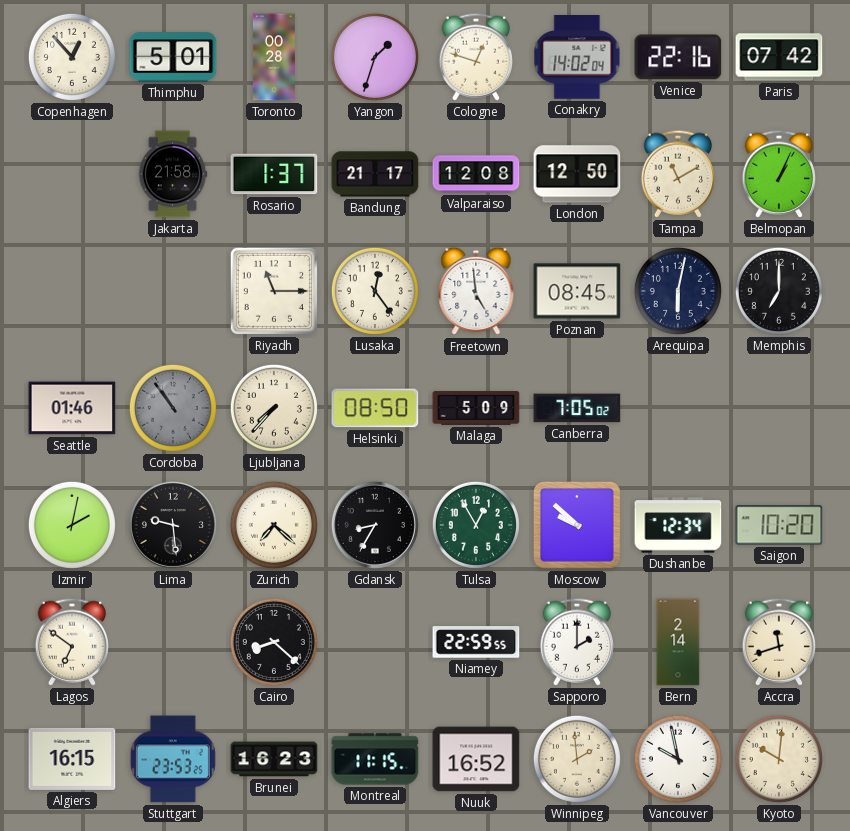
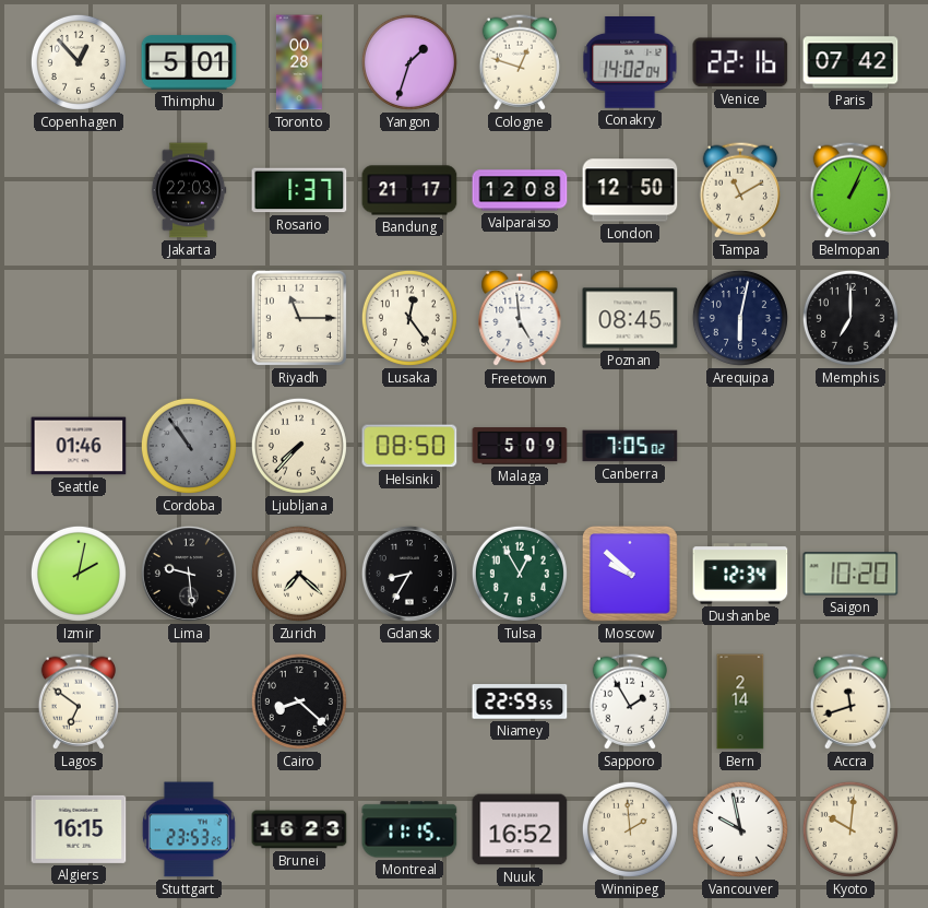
Jakarta: 21:58 -> 22:03 (189, 190)
Sapporo: 2:00 -> 1:55 (629, 701)
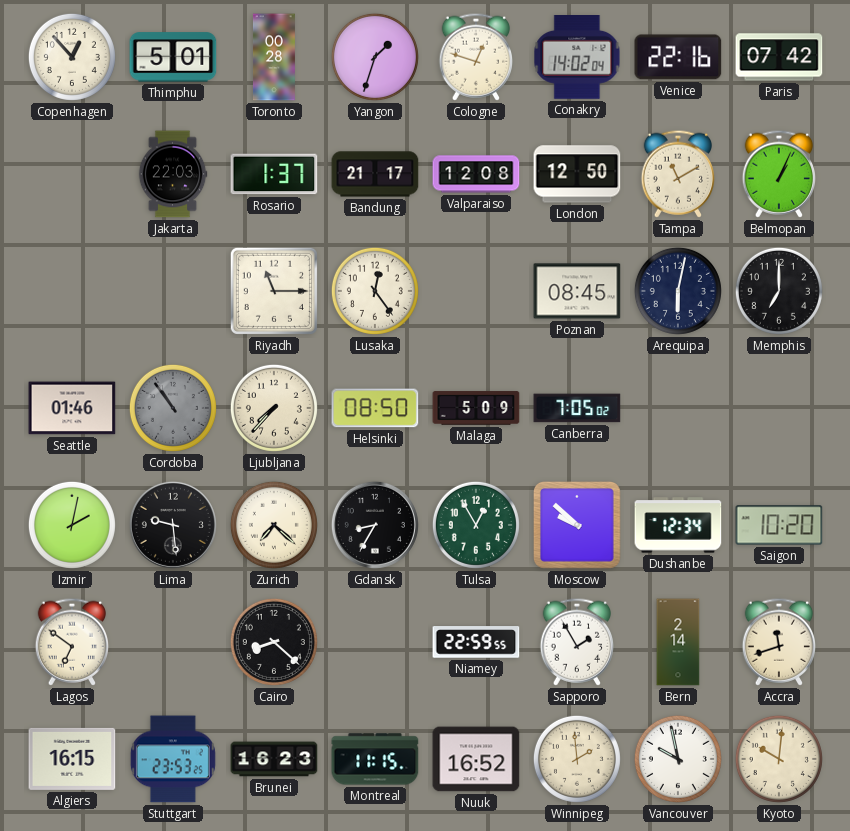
Freetown: 4:59 -> none (520, 318)
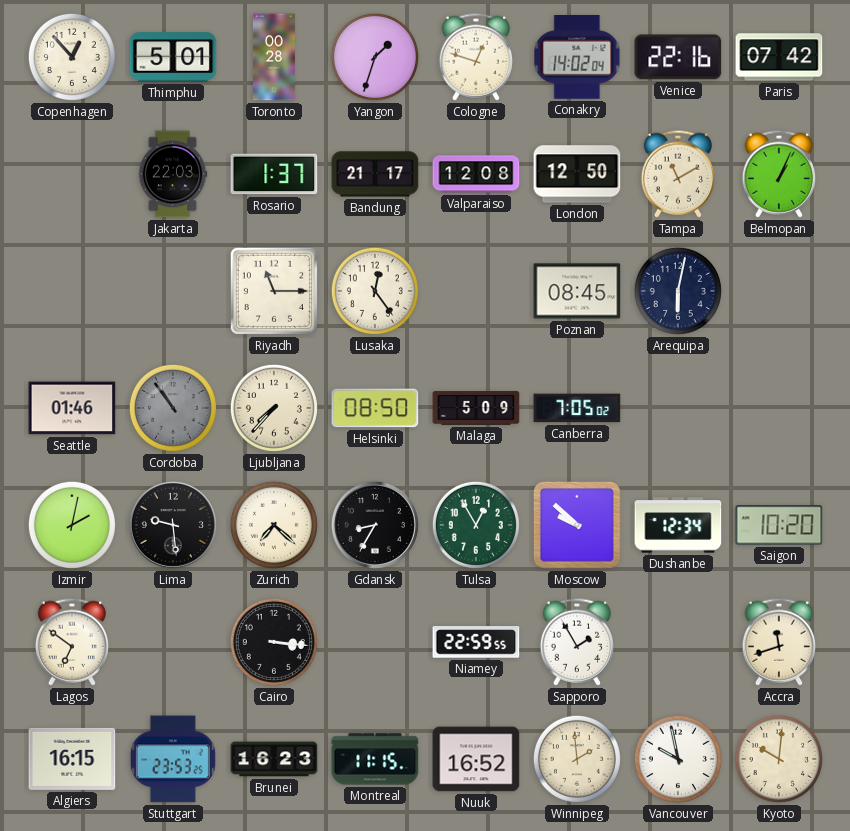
Memphis: 7:00 -> none (779, 291)
Cairo: 8:22 -> 3:16 (274, 642)
Bern: 2:14 -> none (678, 642)
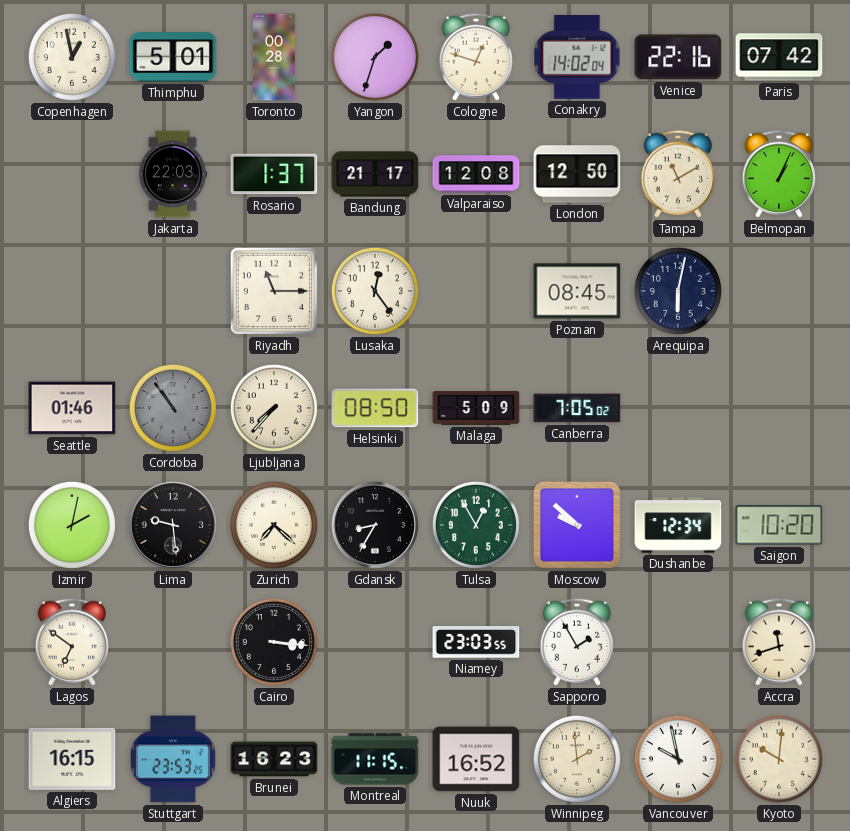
Copenhagen: 12:53 -> 12:58 (72, 57)
Niamey: 22:59 -> 23:03 (476, 642)
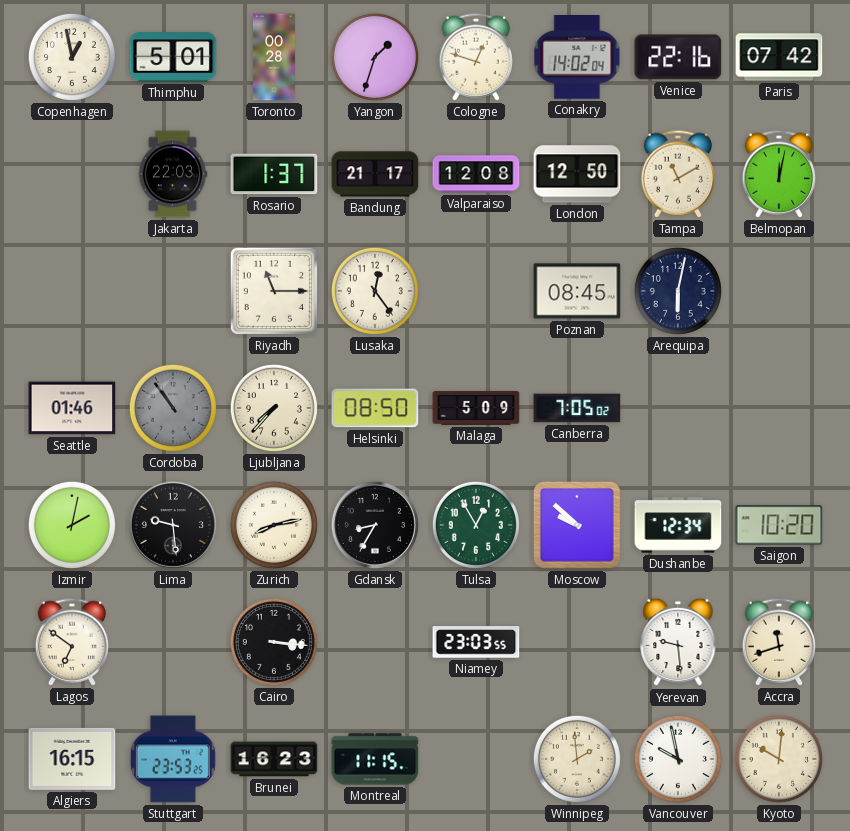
Belmopan: 1:04 -> 12:02 (778, 174)
Zurich: 7:22 -> 8:13 (274, 525)
Sapporo: 1:55 -> none (576, 642)
Yerevan: none -> 9:29 (678, 642)
Nuuk: 16:52 -> none (476, 759)
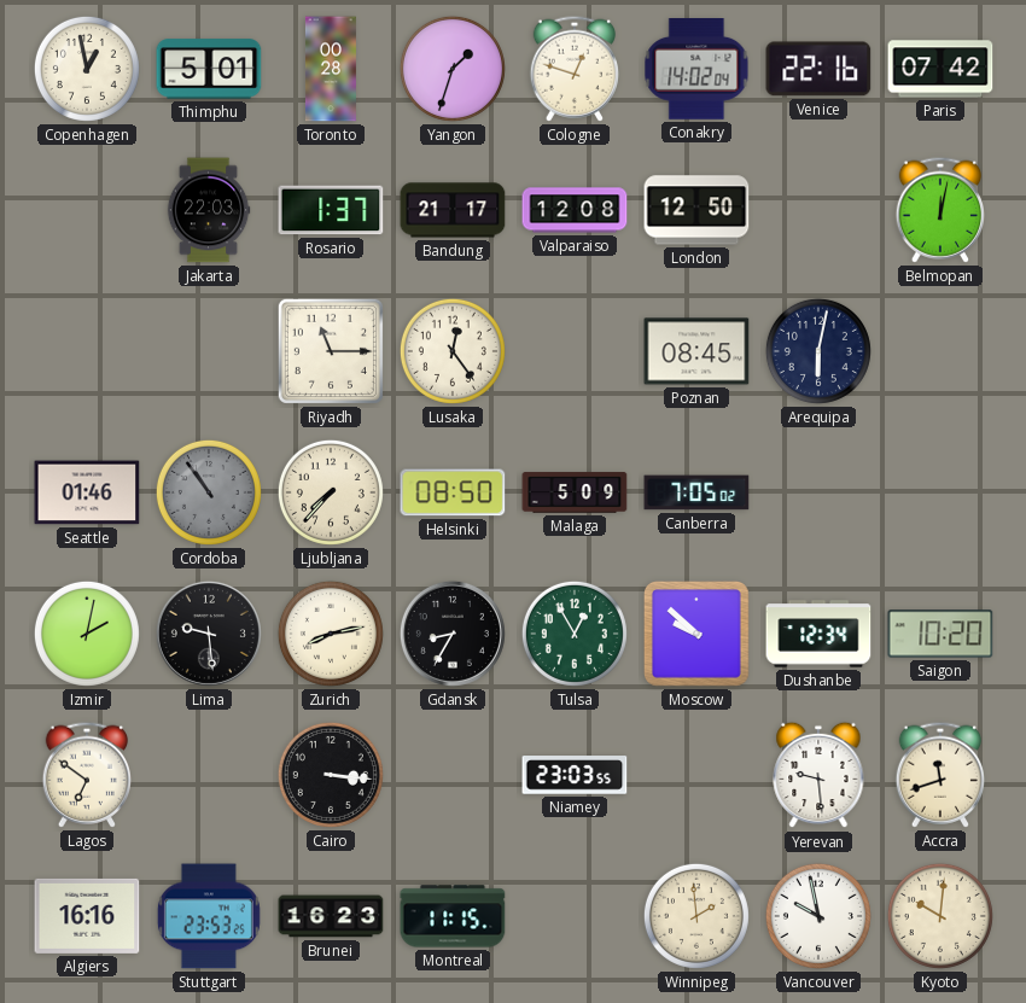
Tampa: 11:10 -> none (677, 174)
Algiers: 16:15 -> 16:16 (87, 916)
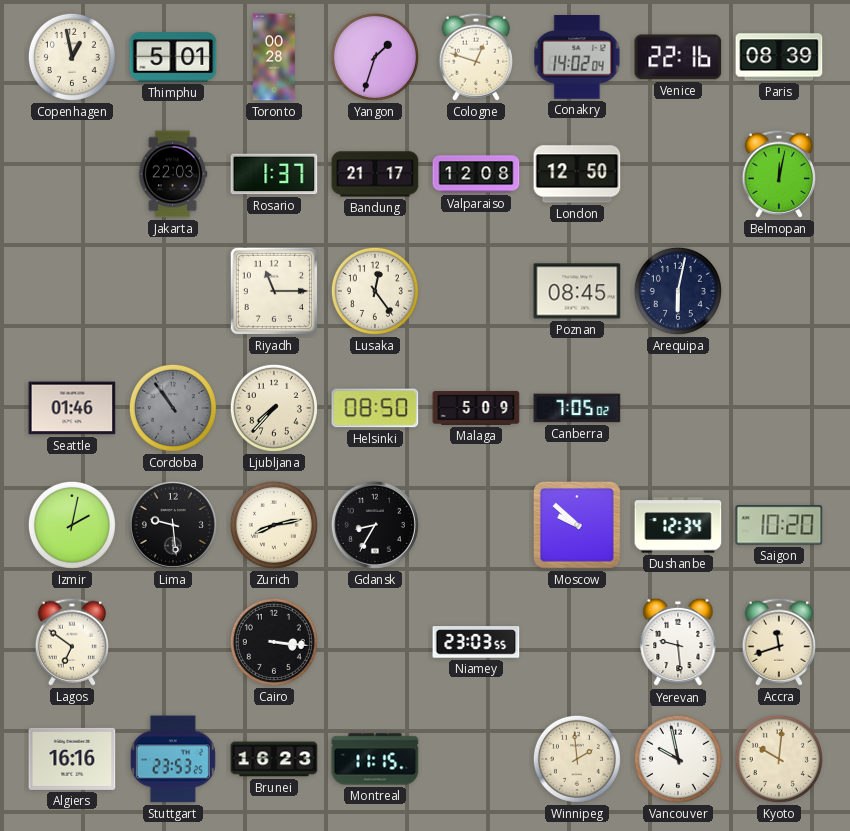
Paris: 07:42 -> 08:39 (779, 57)
Tulsa: 12:55 -> none (575, 634)
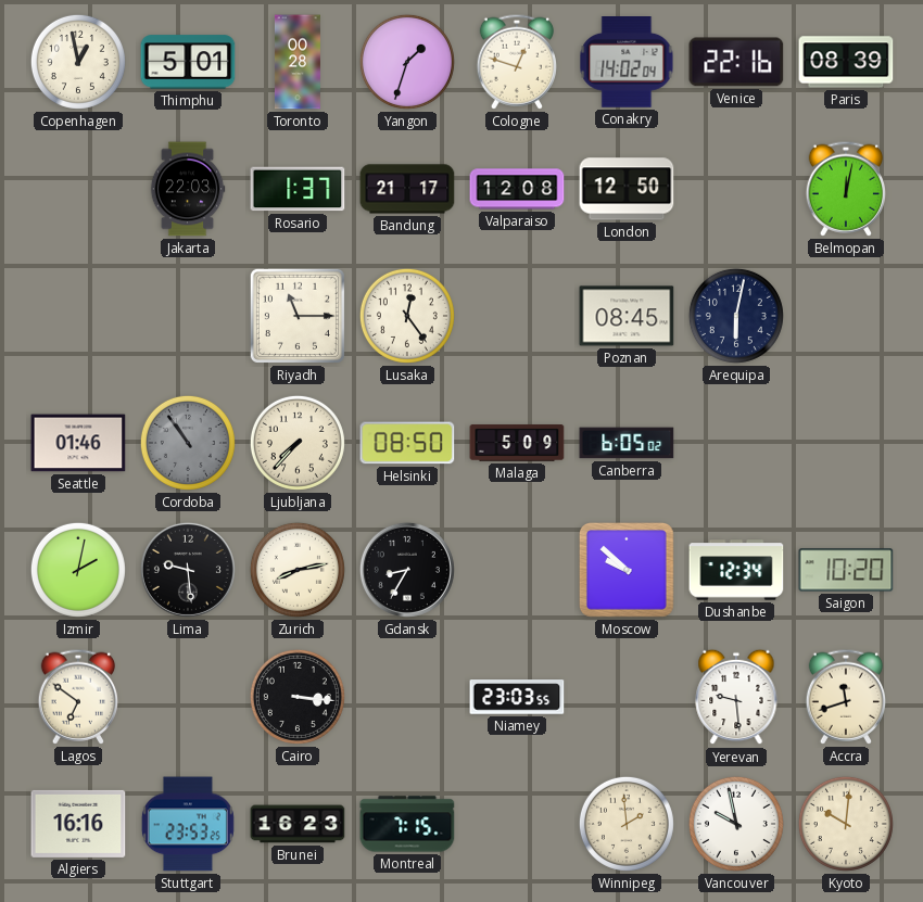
Canberra: 7:05 -> 6:05 (627, 443)
Montreal: 11:15 -> 7:15 (407, 824)
